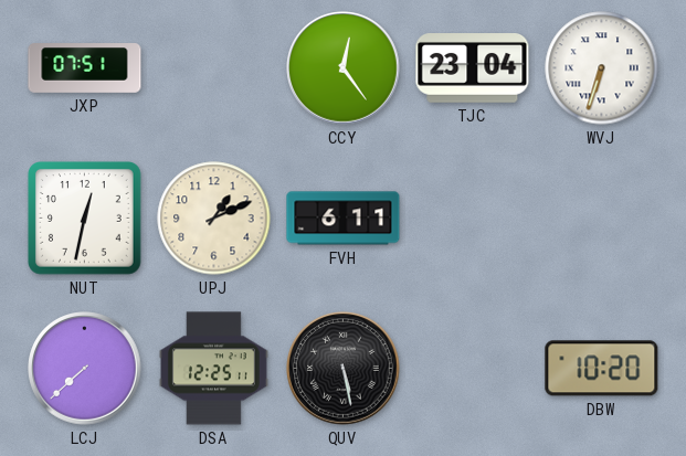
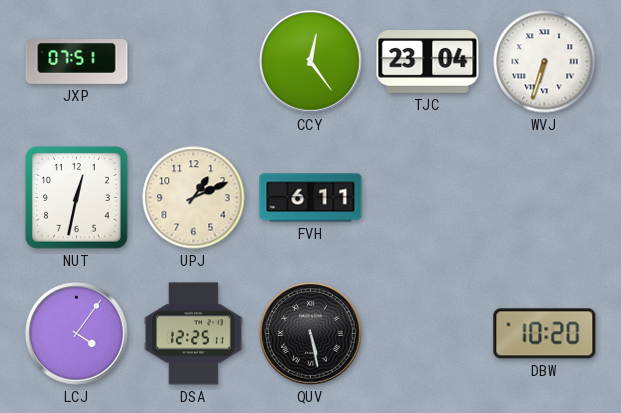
LCJ: 7:38 -> 4:06 (77, 334)
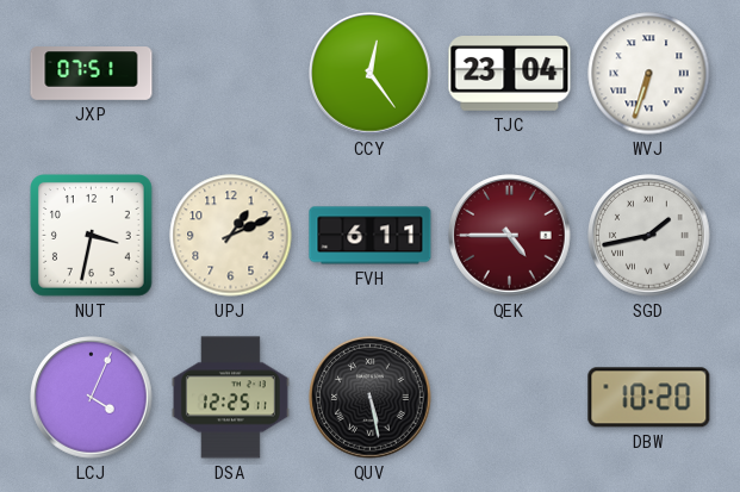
NUT: 12:32 -> 3:32 (92, 236)
QEK: none -> 4:45 (510, 236)
SGD: none -> 1:43 (649, 236)
LCJ: 4:06 -> 4:04 (92, 398)
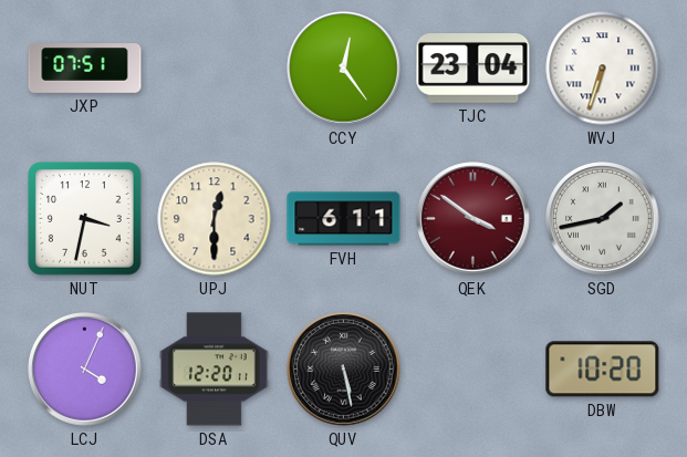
UPJ: 1:11 -> 12:30 (215, 219)
QEK: 4:45 -> 3:51 (473, 219)
DSA: 12:25 -> 12:20 (214, 370)
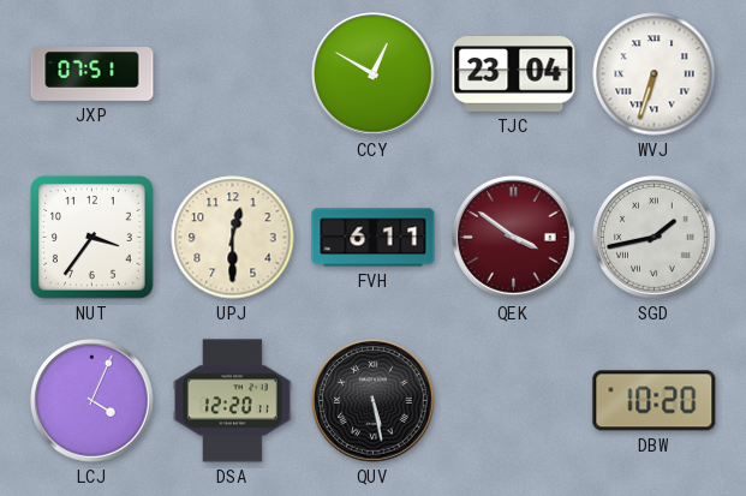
CCY: 12:24 -> 12:50 (374, 74)
NUT: 3:32 -> 3:36 (92, 238)
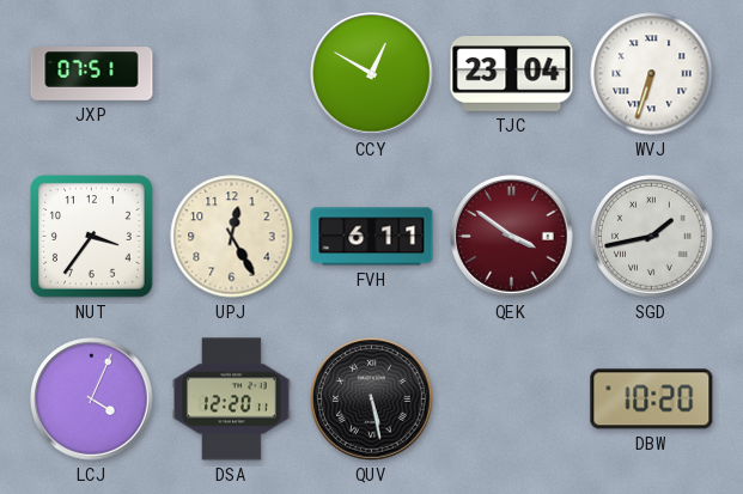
UPJ: 12:30 -> 12:25 (232, 237)
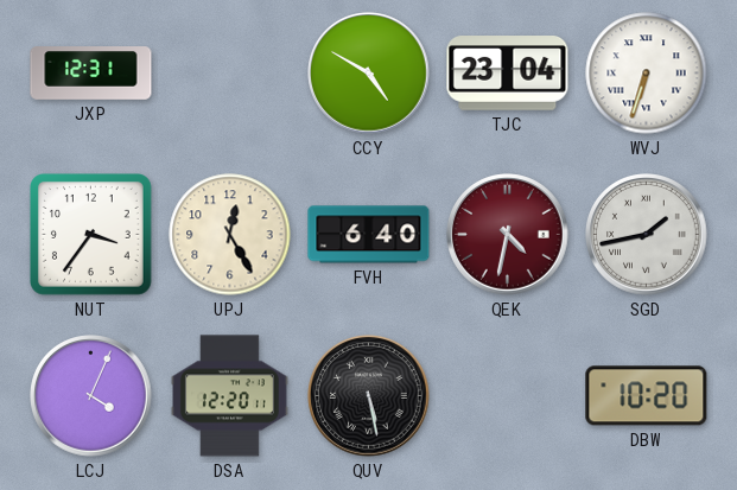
JXP: 07:51 -> 12:31 (91, 74)
CCY: 12:50 -> 4:50 (369, 74)
FVH: 6:11 -> 6:40 (369, 235)
QEK: 3:51 -> 4:32 (508, 235)
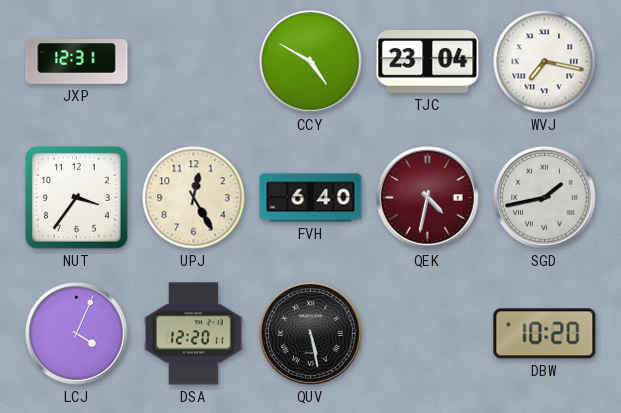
WVJ: 6:33 -> 7:17 (545, 62)
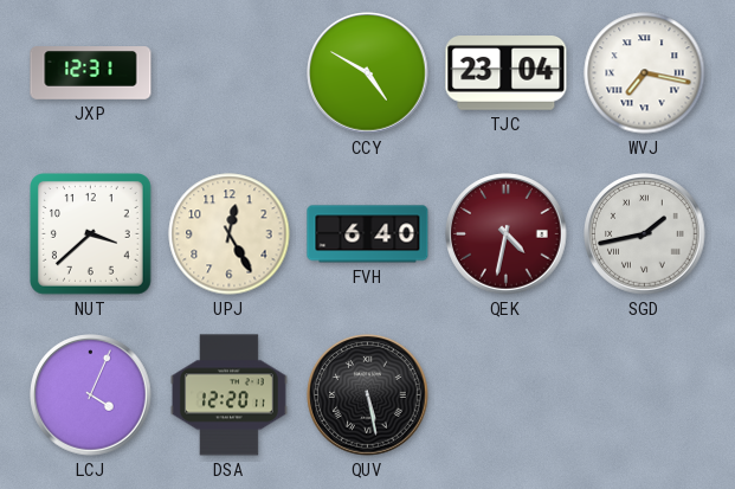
NUT: 3:36 -> 3:38 (91, 234)
DBW: 10:20 -> none (545, 334)
